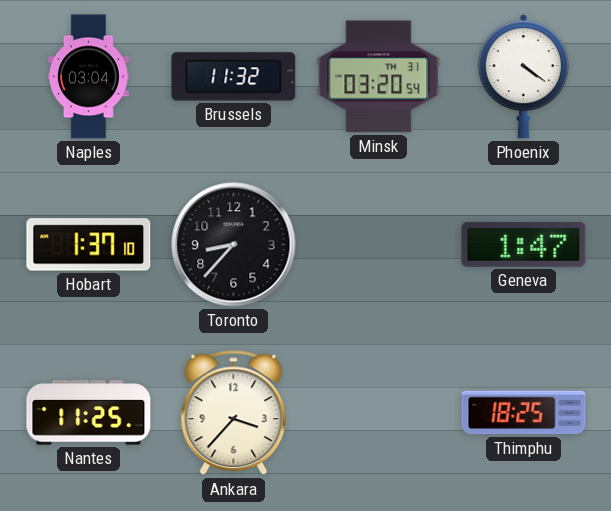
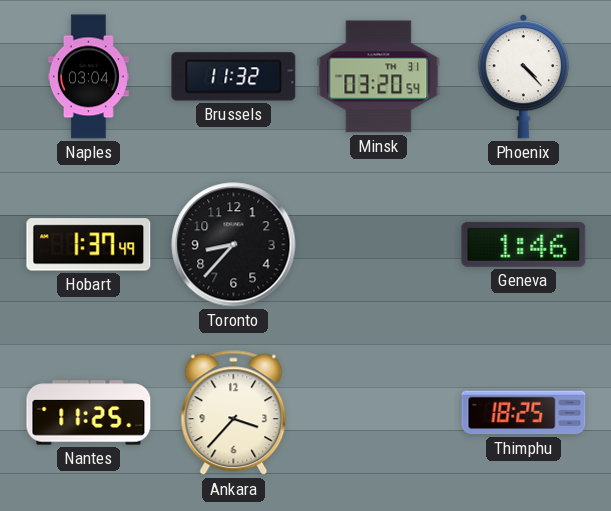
Phoenix: 4:21 -> 4:23 (523, 77)
Hobart: 1:37:10 -> 1:37:49 (89, 245)
Geneva: 1:47 -> 1:46 (524, 244)
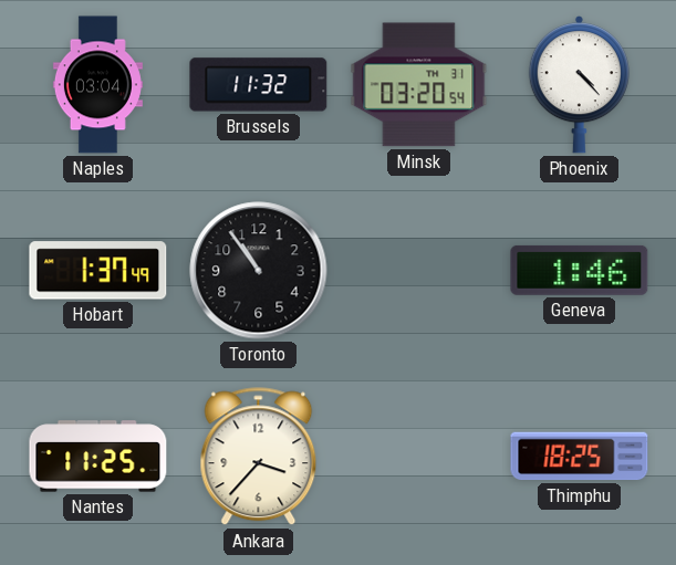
Toronto: 8:37 -> 10:54 (259, 271)
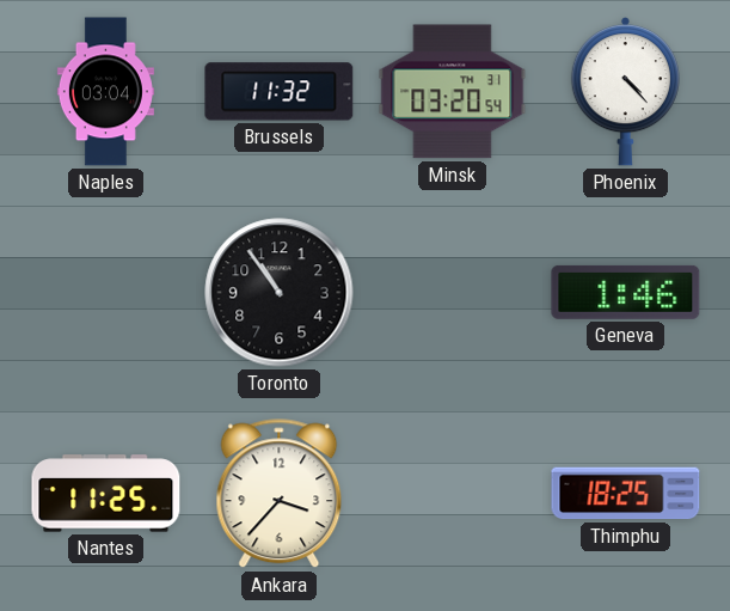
Hobart: 1:37 -> none (98, 271)
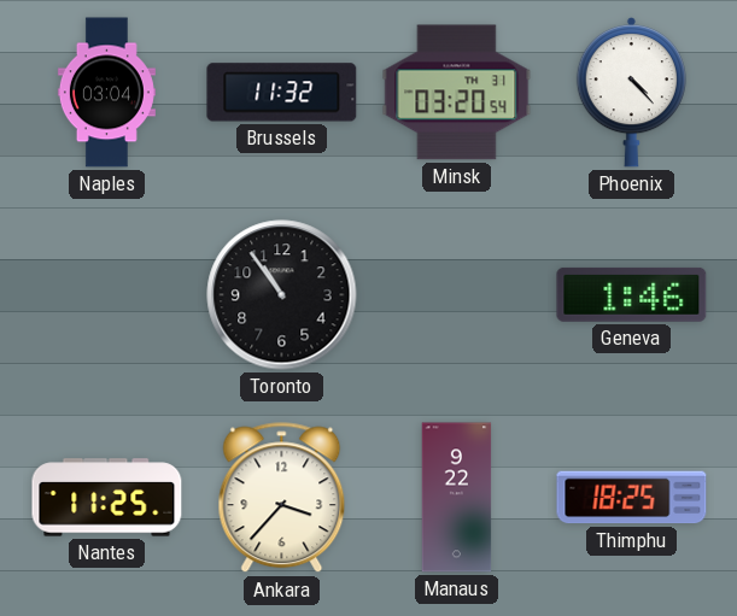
Manaus: none -> 9:22 (457, 498)
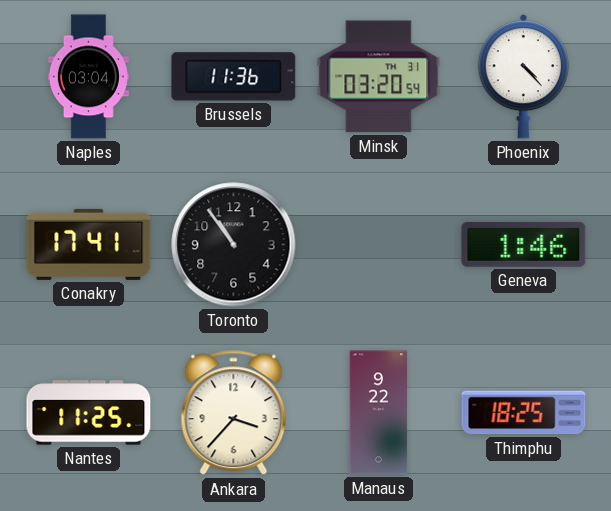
Brussels: 11:32 -> 11:36 (234, 77)
Conakry: none -> 17:41 (89, 244)
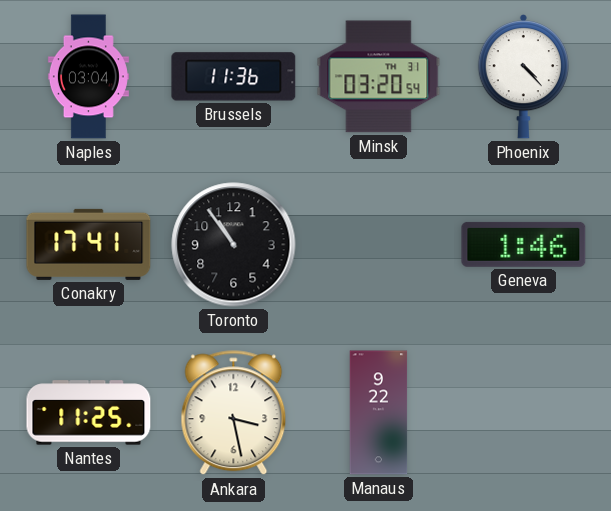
Ankara: 3:37 -> 3:28 (234, 413)
Thimphu: 18:25 -> none (524, 413)
